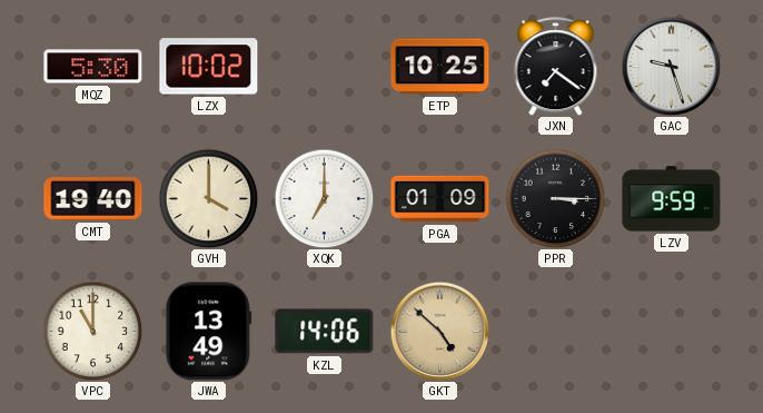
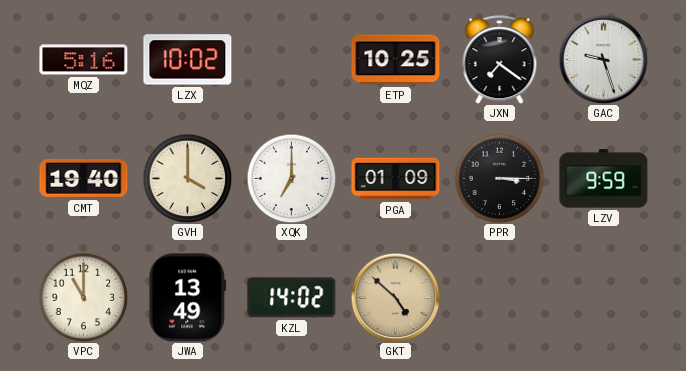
MQZ: 5:30 -> 5:16 (84, 60)
KZL: 14:06 -> 14:02 (292, 298)
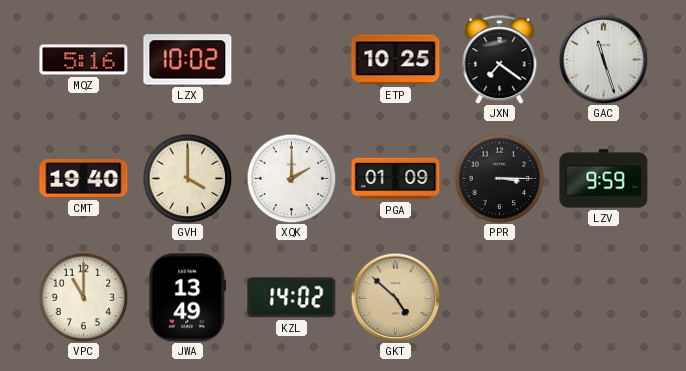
GAC: 9:27 -> 11:27 (603, 59)
XQK: 7:00 -> 2:00 (291, 178)
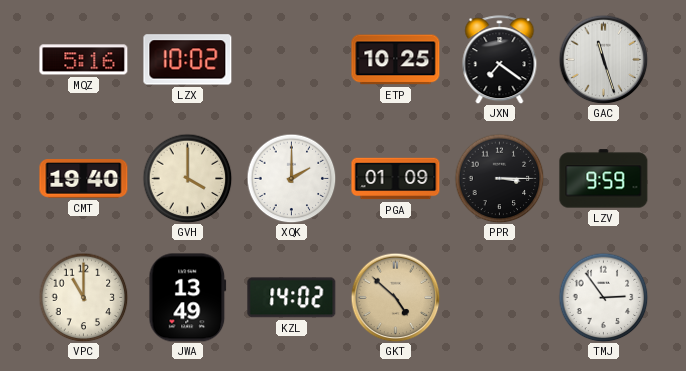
TMJ: none -> 2:54 (603, 297)
